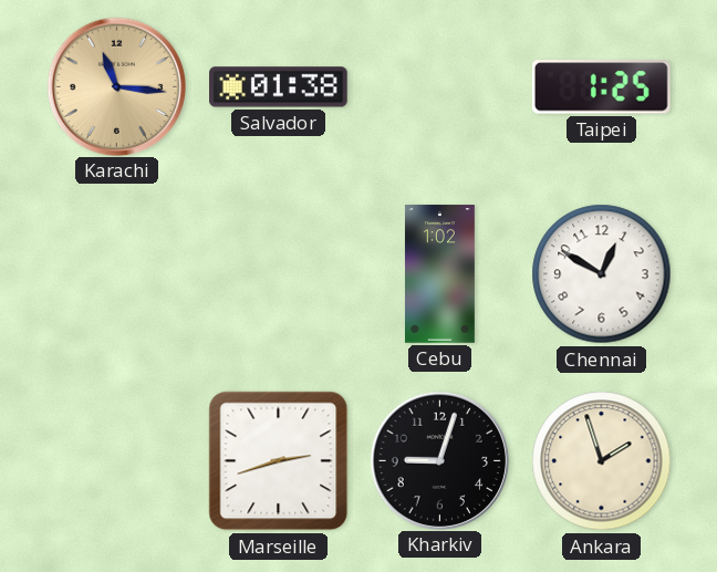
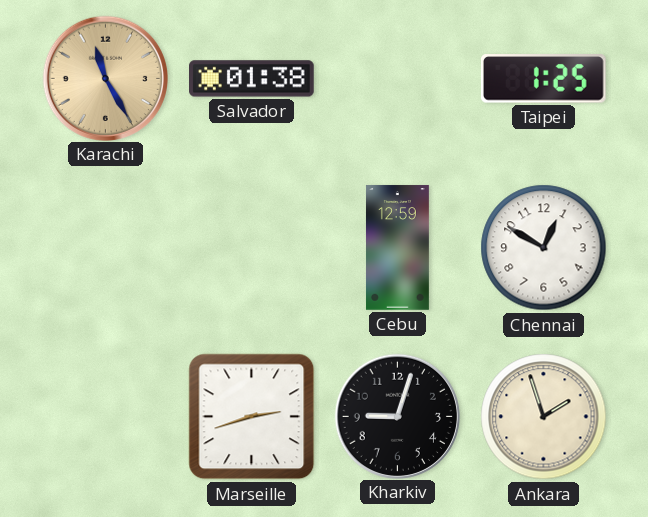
Karachi: 11:16 -> 11:25 (105, 78)
Cebu: 1:02 -> 12:59 (397, 248)
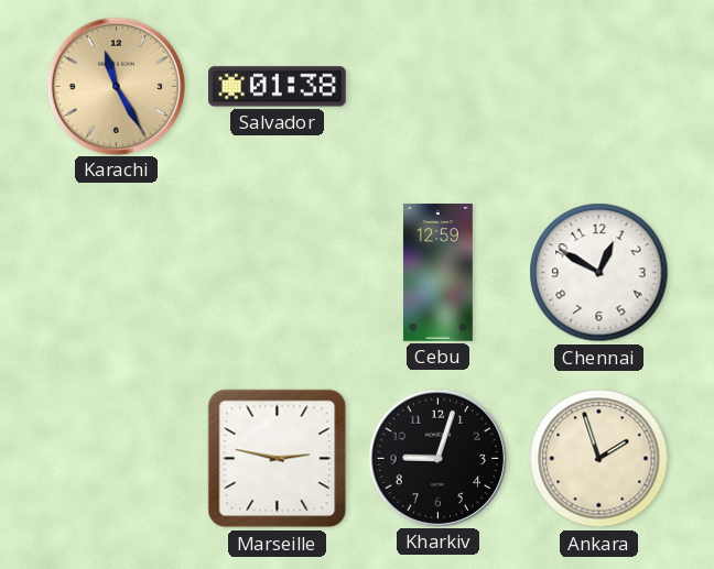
Taipei: 1:25 -> none (543, 79)
Marseille: 2:42 -> 2:47 (278, 459)
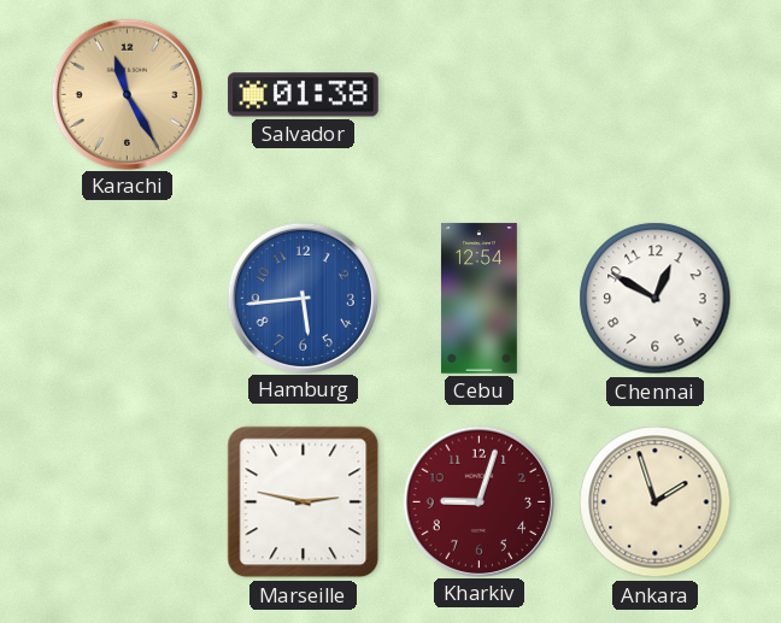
Hamburg: none -> 5:44 (303, 298)
Cebu: 12:59 -> 12:54 (478, 299)
Kharkiv dial: black -> burgundy (478, 501)
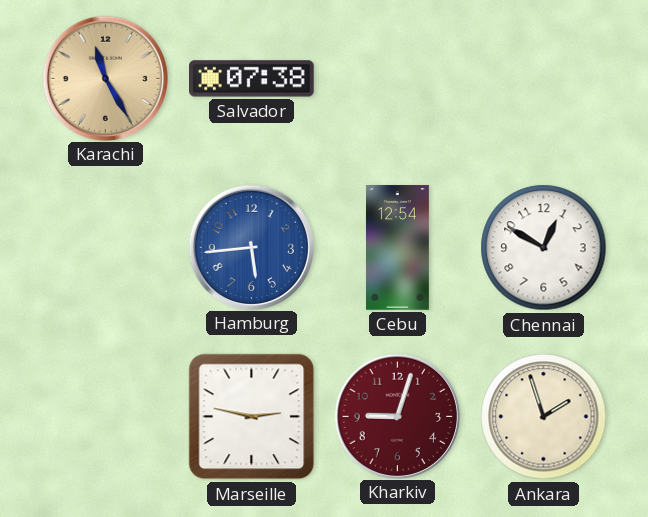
Salvador: 01:38 -> 07:38 (252, 79)
